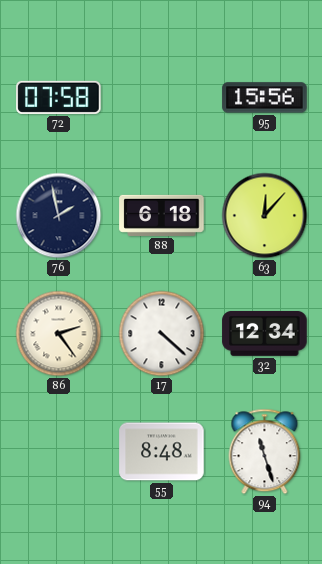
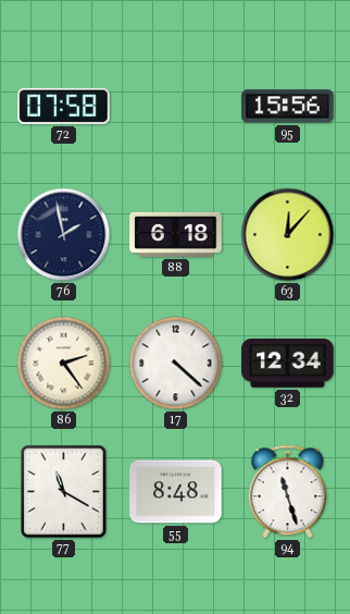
77: none -> 11:20 (64, 492)
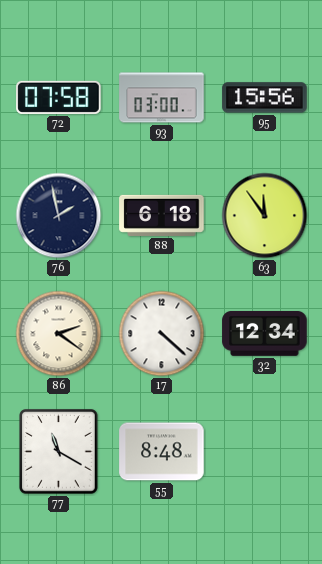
93: none -> 03:00 (162, 98)
63: 12:07 -> 11:54 (265, 216)
86: 2:24 -> 2:21 (59, 334)
94: 11:27 -> none (288, 492)
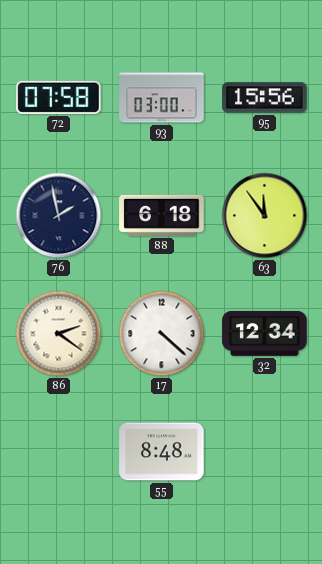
77: 11:20 -> none (59, 452)
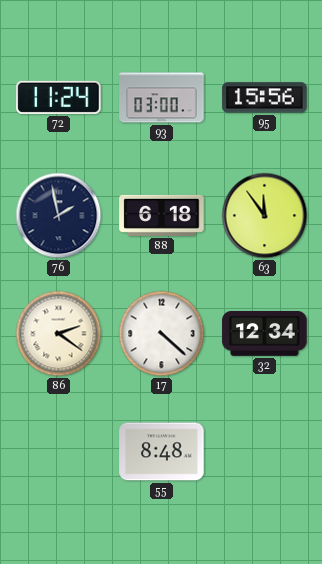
72: 07:58 -> 11:24 (59, 97)
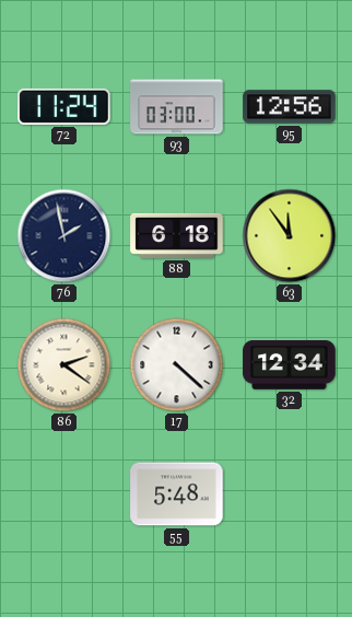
95: 15:56 -> 12:56 (290, 107)
55: 8:48 -> 5:48 (177, 494)
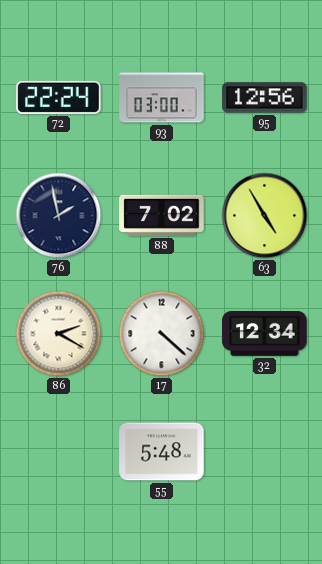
72: 11:24 -> 22:24 (59, 97)
88: 6:18 -> 7:02 (162, 215)
63: 11:54 -> 4:55 (265, 216)
86: 2:21 -> 2:20 (59, 334)
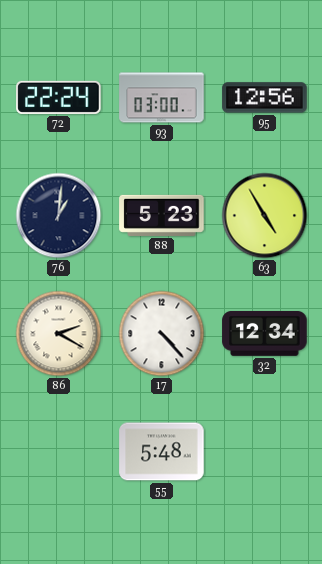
76: 1:58 -> 1:01 (59, 216)
88: 7:02 -> 5:23 (162, 215)
17: 4:22 -> 4:23 (162, 334)
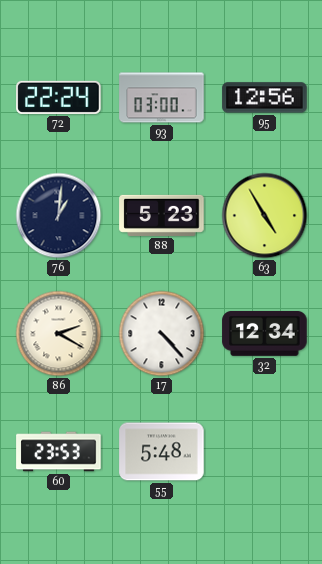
60: none -> 23:53 (59, 452)
